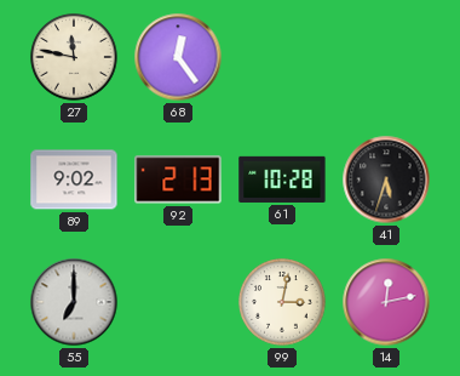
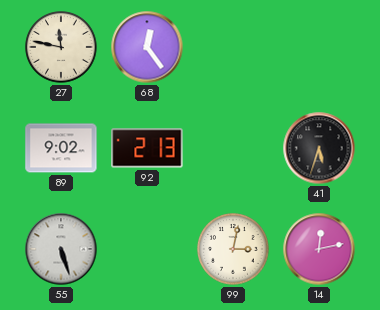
61: 10:28 -> none (282, 180)
55: 7:00 -> 5:27 (61, 249)
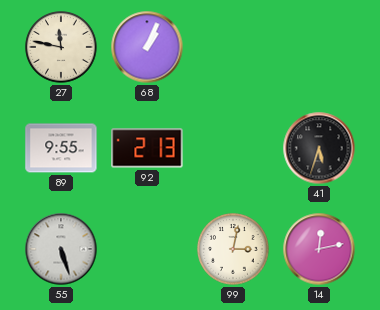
68: 12:24 -> 1:04 (147, 47)
89: 9:02 -> 9:55 (61, 148)
